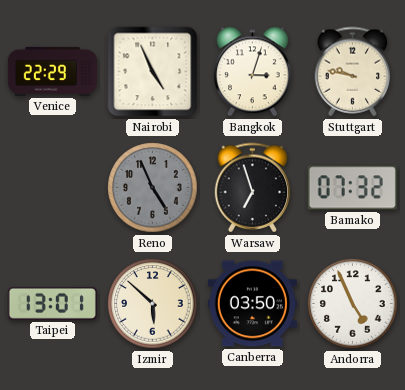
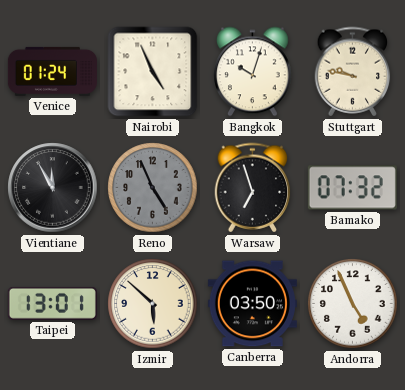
Venice: 22:29 -> 01:24 (52, 71)
Bangkok: 3:03 -> 10:03 (253, 72)
Vientiane: none -> 11:55 (53, 188)
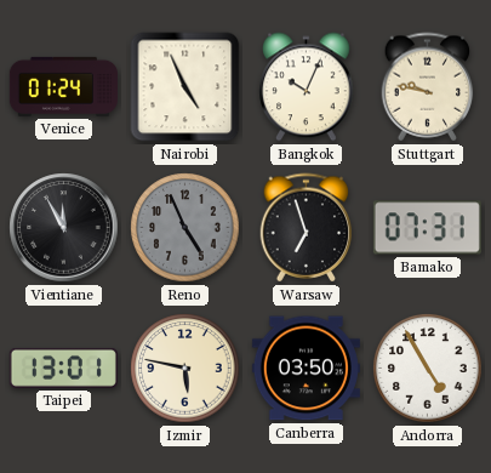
Bangkok: 10:03 -> 10:04 (307, 87)
Bamako: 07:32 -> 07:31 (427, 228)
Izmir: 5:52 -> 5:47 (185, 369)
Andorra: 4:56 -> 4:55 (428, 369)
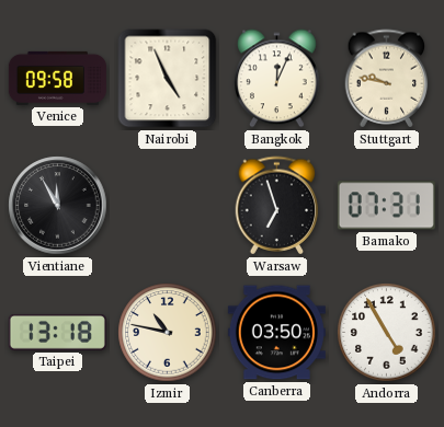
Venice: 01:24 -> 09:58 (57, 78)
Bangkok: 10:04 -> 12:04 (277, 79)
Reno: 4:56 -> none (185, 228)
Taipei: 13:01 -> 13:18 (57, 332)
Izmir: 5:47 -> 10:47 (168, 333)
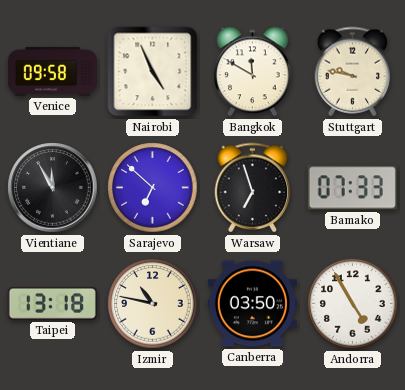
Bangkok: 12:04 -> 11:50 (253, 72)
Sarajevo: none -> 6:52 (153, 188)
Bamako: 07:31 -> 07:33 (352, 188)
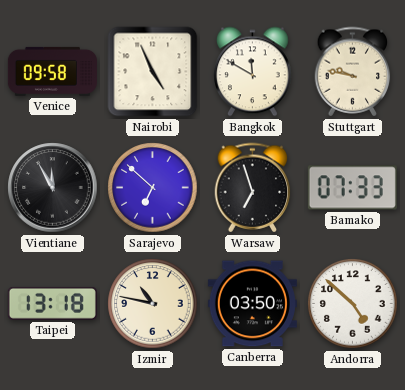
Andorra: 4:55 -> 4:52 (353, 304)
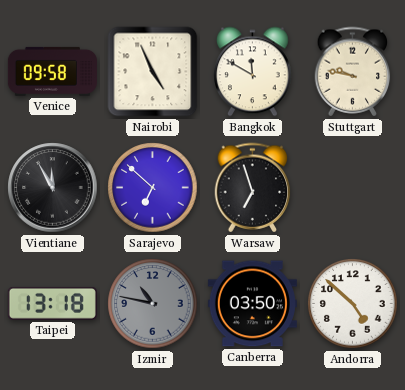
Bamako: 07:33 -> none (352, 188)
Izmir dial: cream -> grey (153, 304)
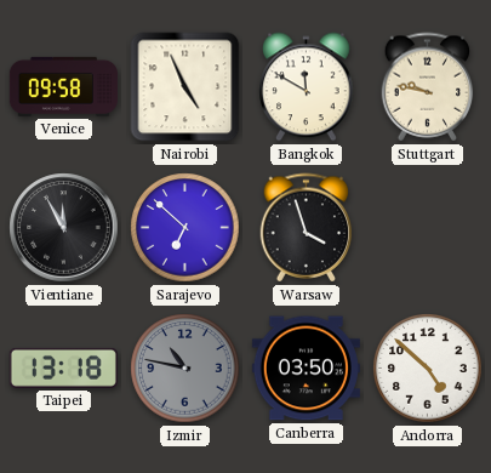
Warsaw: 6:57 -> 3:57 (307, 228)
